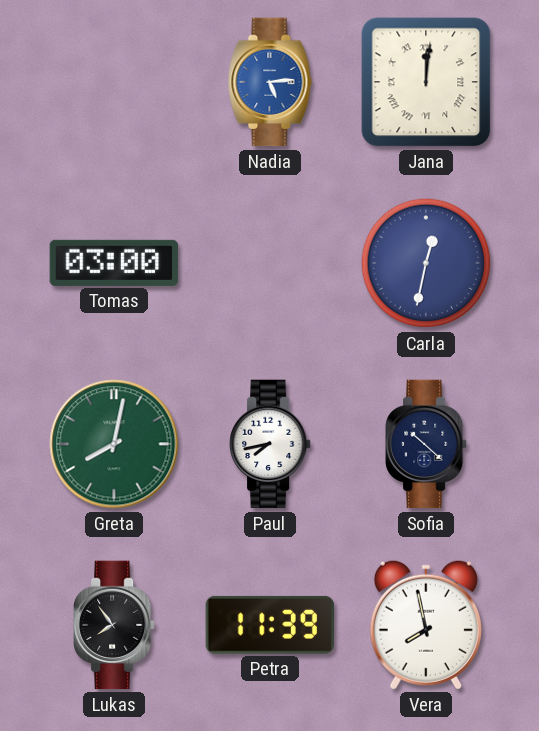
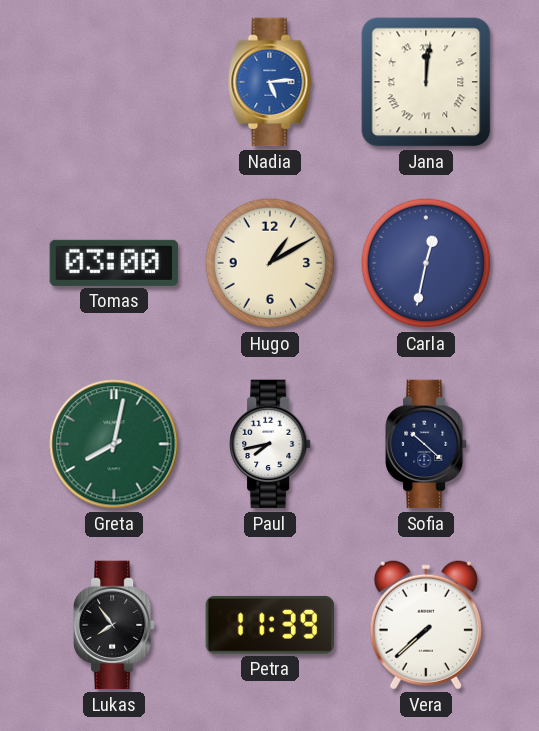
Hugo: none -> 1:10 (270, 263)
Vera: 7:58 -> 7:38 (426, 625)
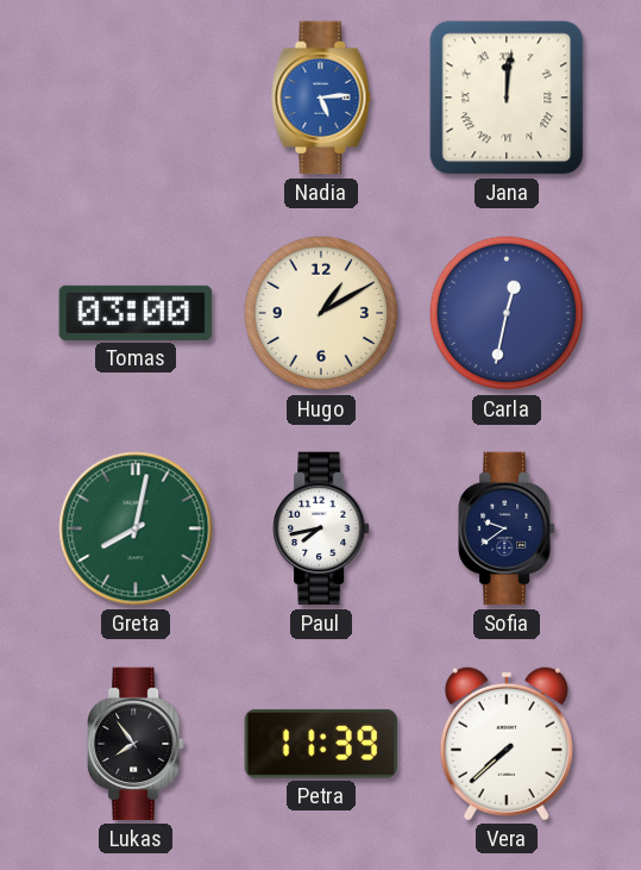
Sofia: 10:22 -> 9:39 (508, 528)
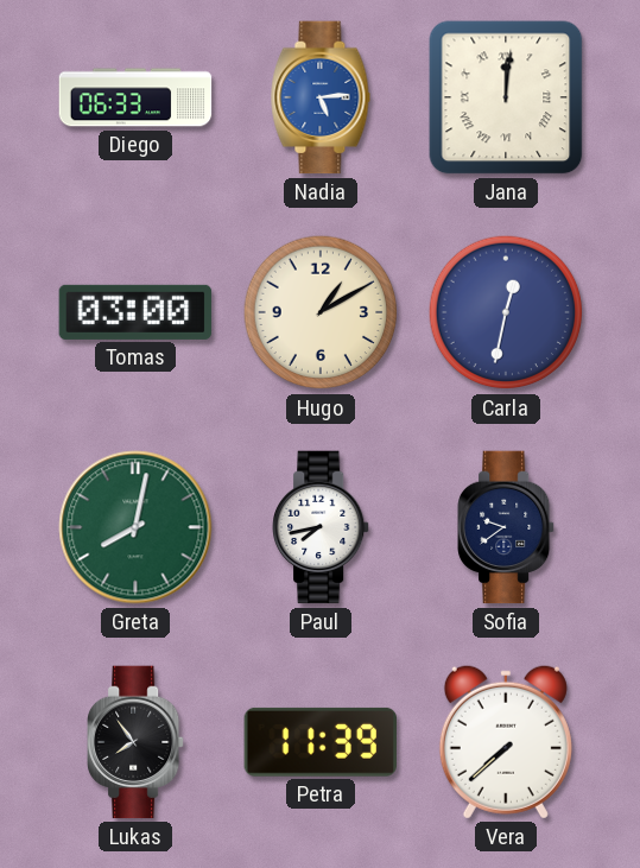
Diego: none -> 06:33 (135, 97)
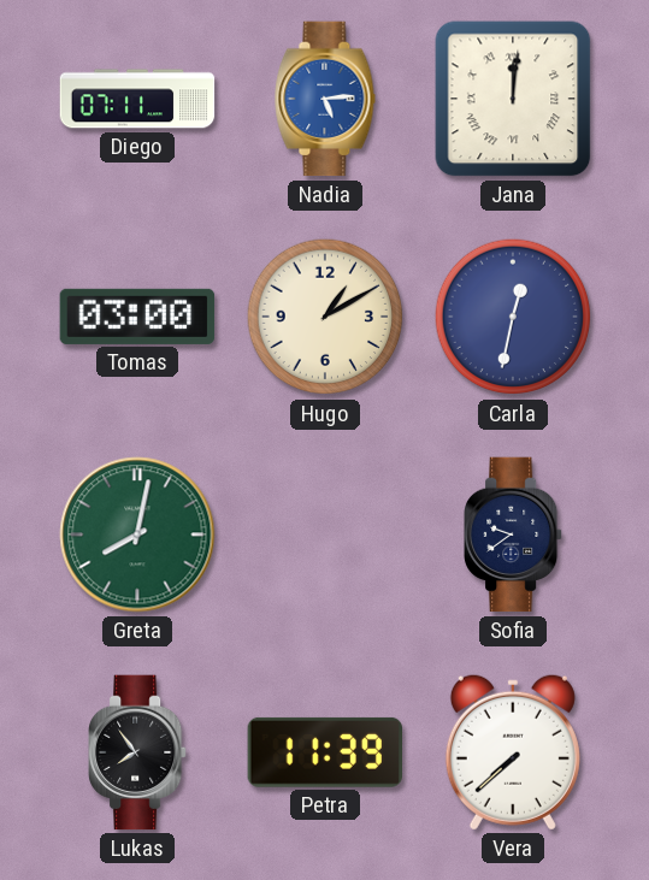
Diego: 06:33 -> 07:11 (137, 99)
Paul: 7:43 -> none (322, 527)
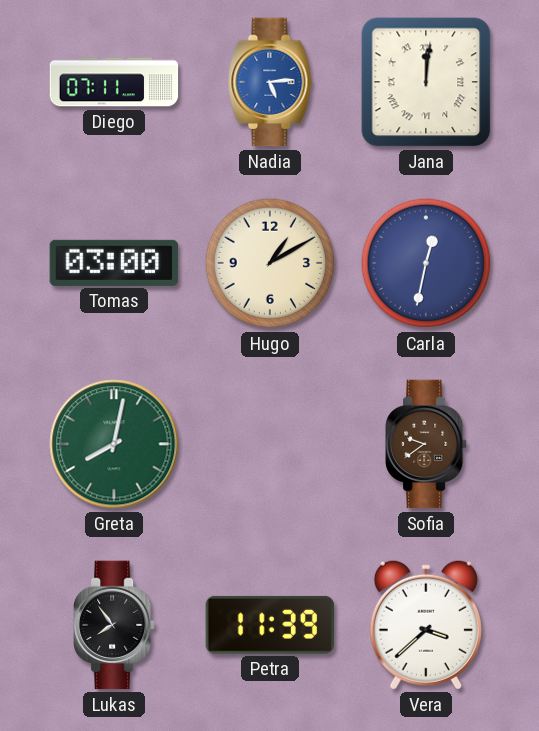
Sofia dial: navy -> brown (427, 444)
Vera: 7:38 -> 3:38 (426, 625)
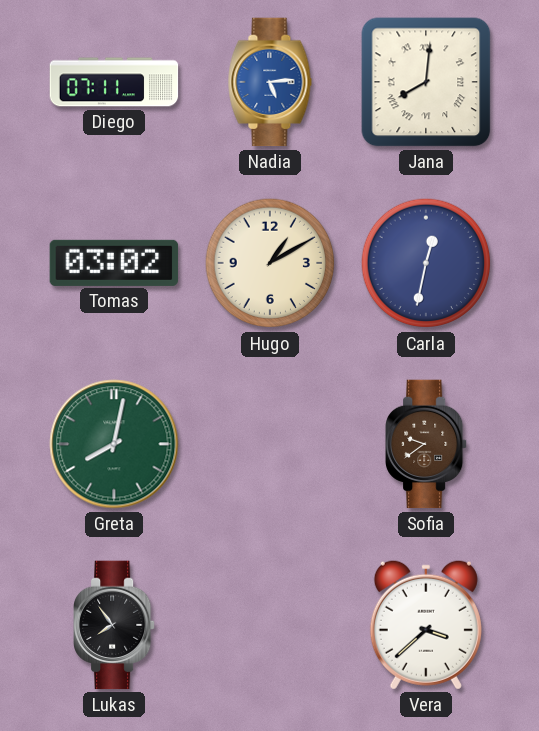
Jana: 12:01 -> 8:01 (426, 82)
Tomas: 03:00 -> 03:02 (114, 263)
Petra: 11:39 -> none (269, 625)
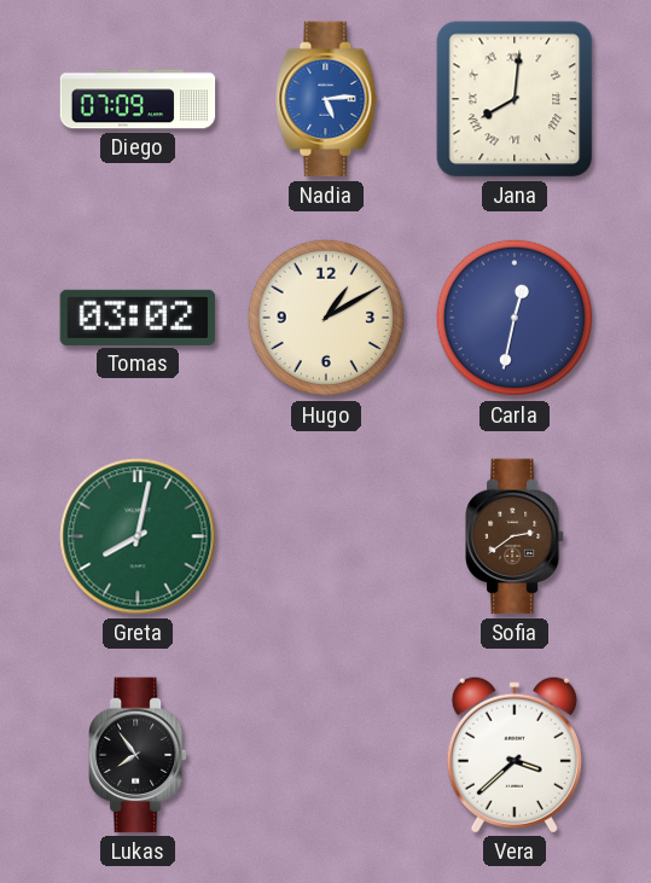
Diego: 07:11 -> 07:09 (138, 99)
Sofia: 9:39 -> 2:39 (516, 536)
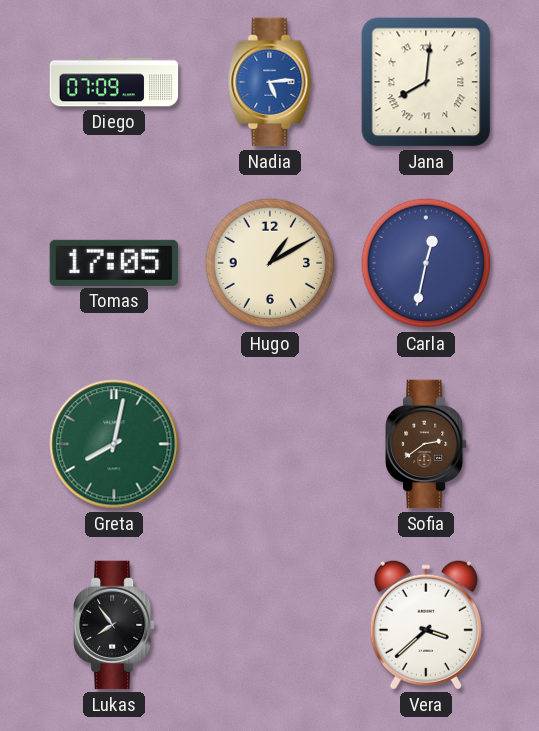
Tomas: 03:02 -> 17:05 (114, 263)
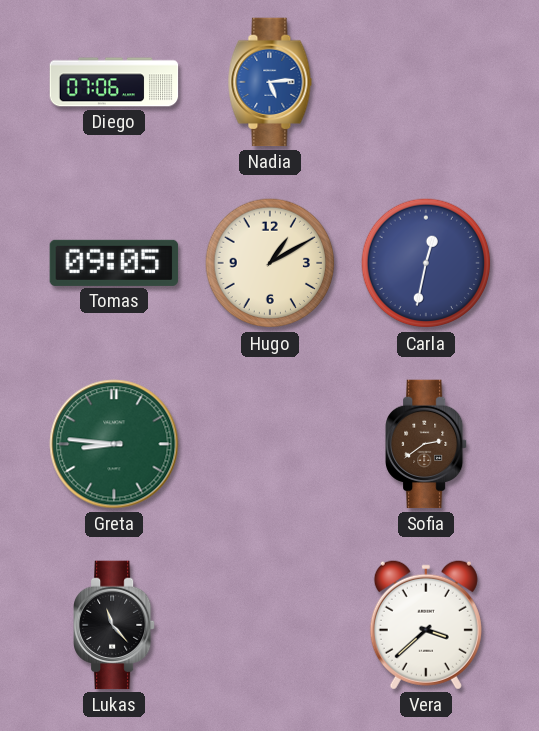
Diego: 07:09 -> 07:06 (114, 82)
Jana: 8:01 -> none (426, 82)
Tomas: 17:05 -> 09:05 (114, 263)
Greta: 8:02 -> 8:46 (114, 444)
Lukas: 7:54 -> 11:23 (115, 625)
